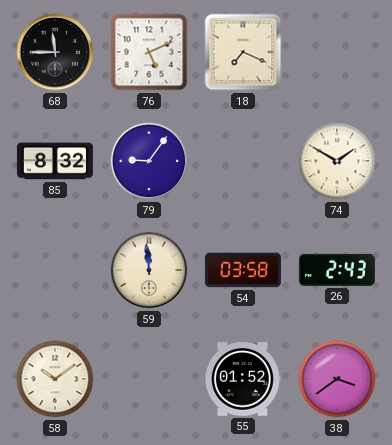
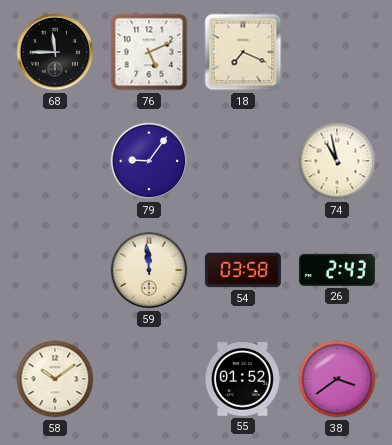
85: 8:32 -> none (55, 161)
74: 1:50 -> 10:58 (337, 161)
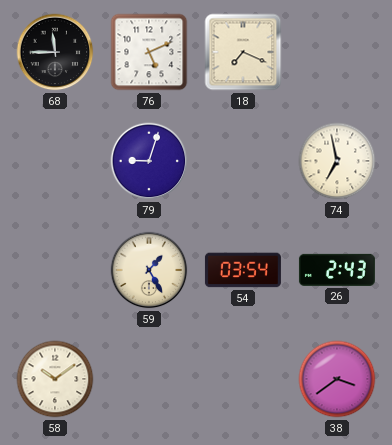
79: 9:06 -> 9:03 (149, 161)
74: 10:58 -> 6:58 (337, 161)
59: 11:59 -> 1:25 (149, 270)
54: 03:58 -> 03:54 (243, 270)
55: 01:52 -> none (242, 379)
